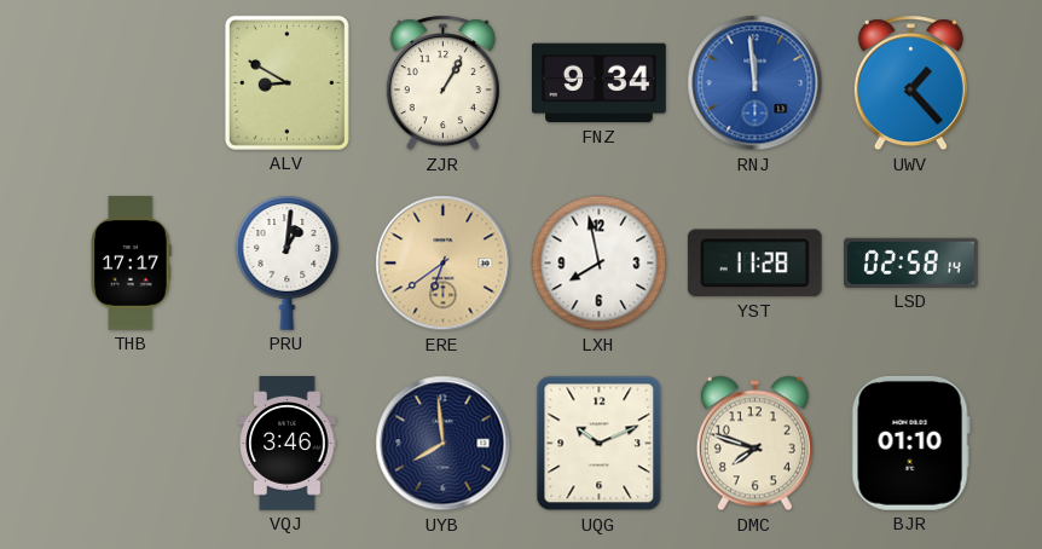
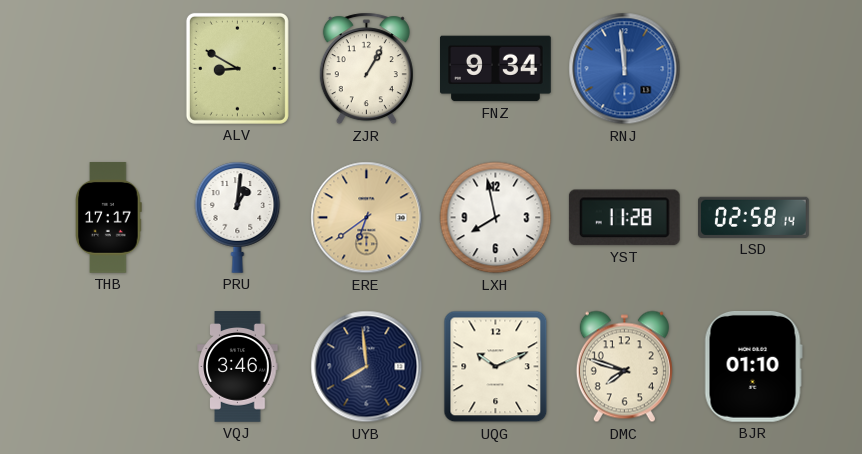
UWV: 1:23 -> none (910, 83)
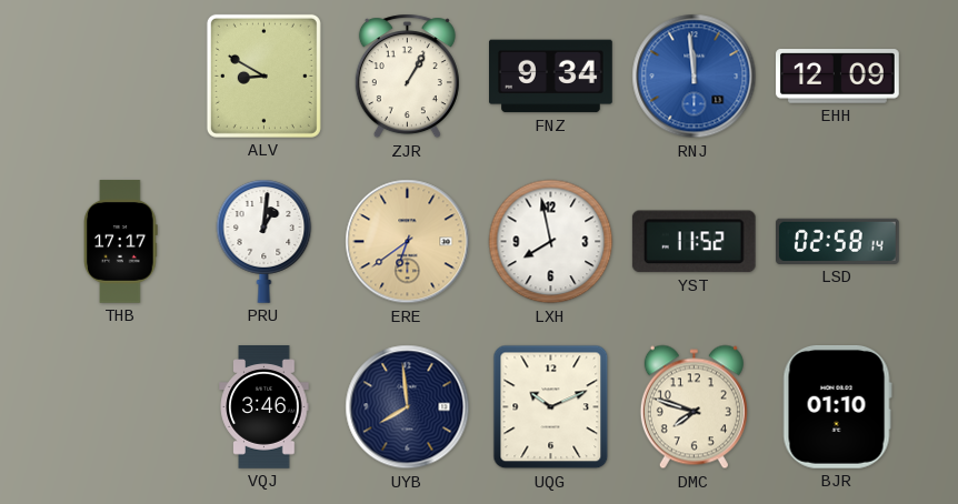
EHH: none -> 12:09 (838, 77)
YST: 11:28 -> 11:52 (693, 242)
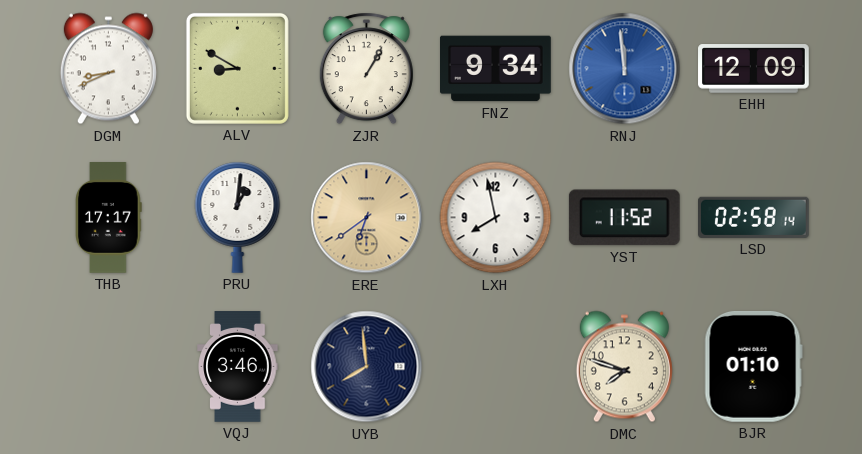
DGM: none -> 8:41 (108, 69)
UQG: 10:11 -> none (551, 407)
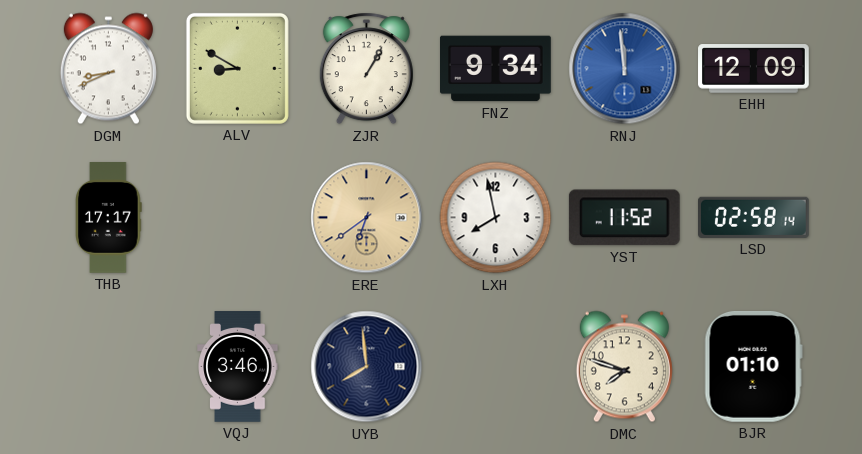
PRU: 1:01 -> none (238, 217)
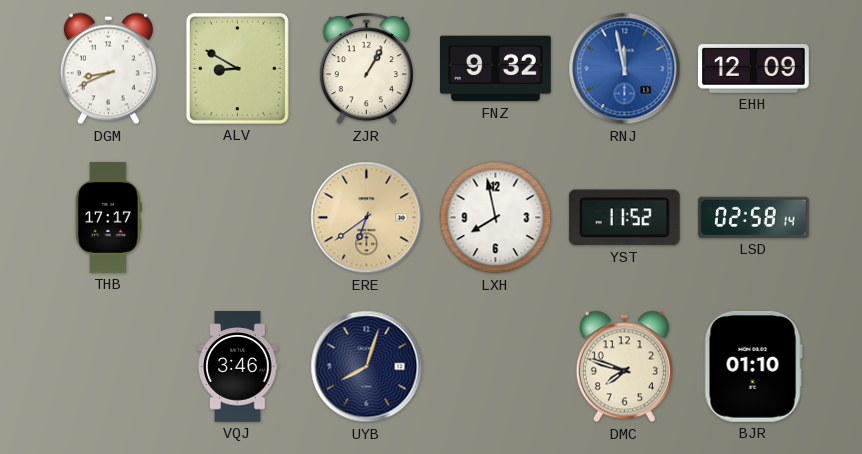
FNZ: 9:34 -> 9:32 (496, 69)
RNJ: 11:59 -> 11:58 (625, 69)
UYB: 7:59 -> 8:03 (367, 367)
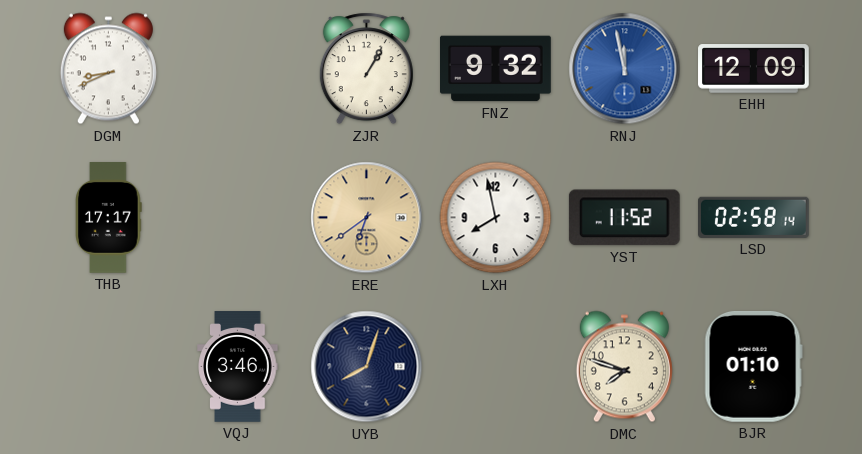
ALV: 8:50 -> none (237, 68)
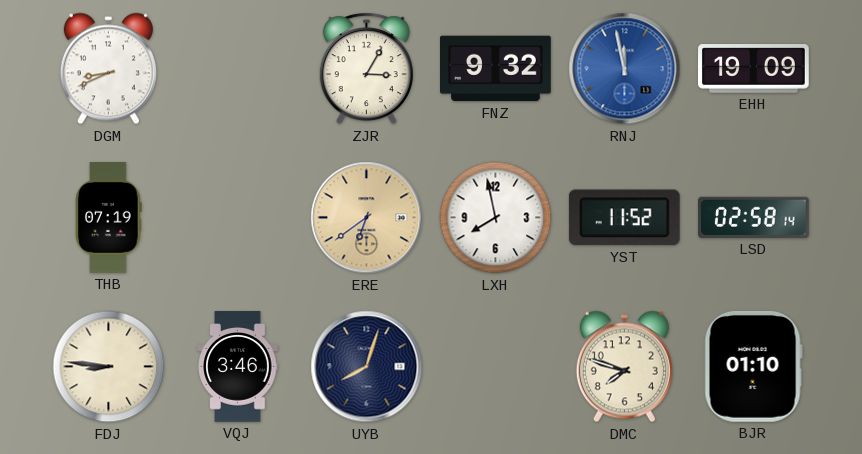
ZJR: 1:05 -> 3:05 (366, 69)
EHH: 12:09 -> 19:09 (754, 69)
THB: 17:17 -> 07:19 (109, 218)
FDJ: none -> 8:46 (109, 367)
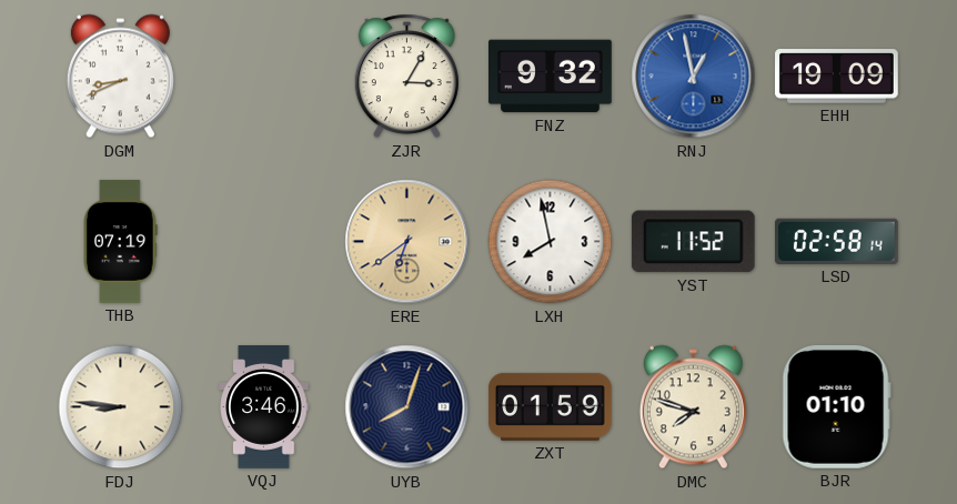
RNJ: 11:58 -> 12:58 (694, 77)
ZXT: none -> 01:59 (551, 406)
